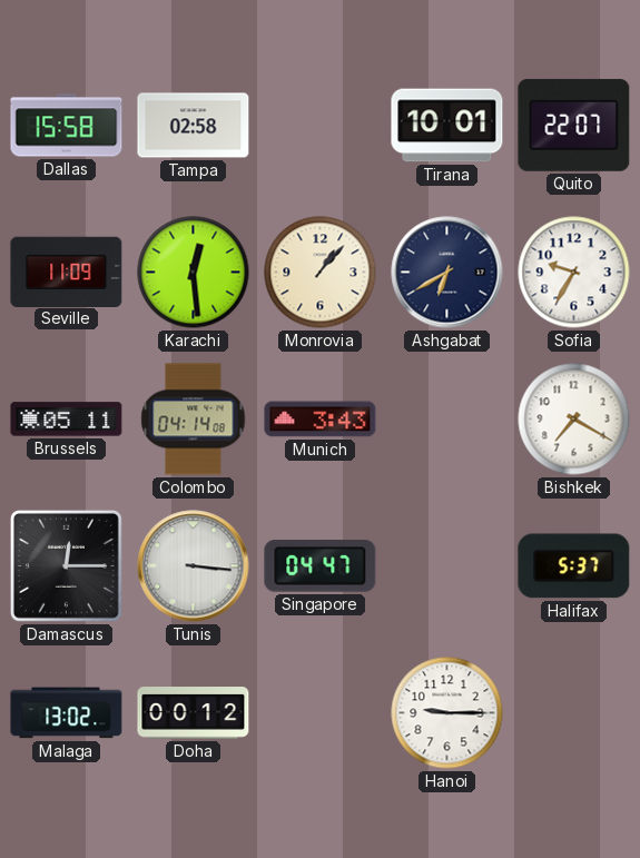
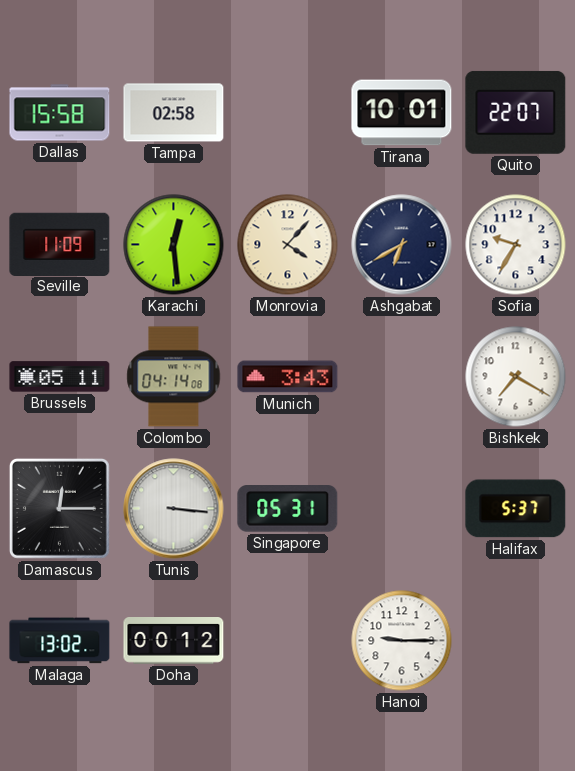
Monrovia: 1:07 -> 4:07 (288, 245)
Singapore: 04:47 -> 05:31 (288, 509)
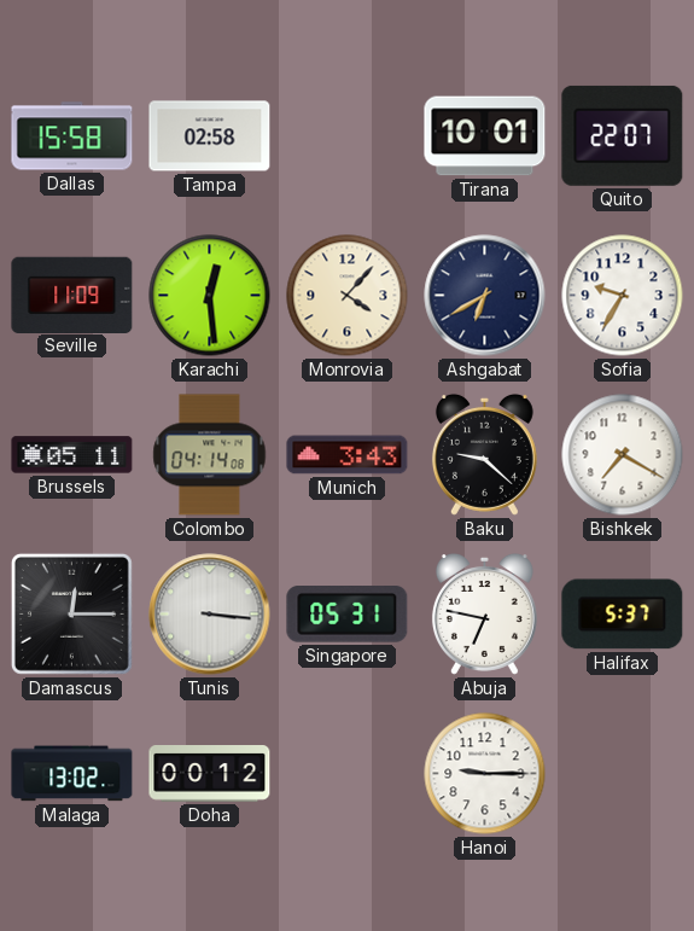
Baku: none -> 9:22 (484, 454)
Abuja: none -> 6:47 (484, 613)
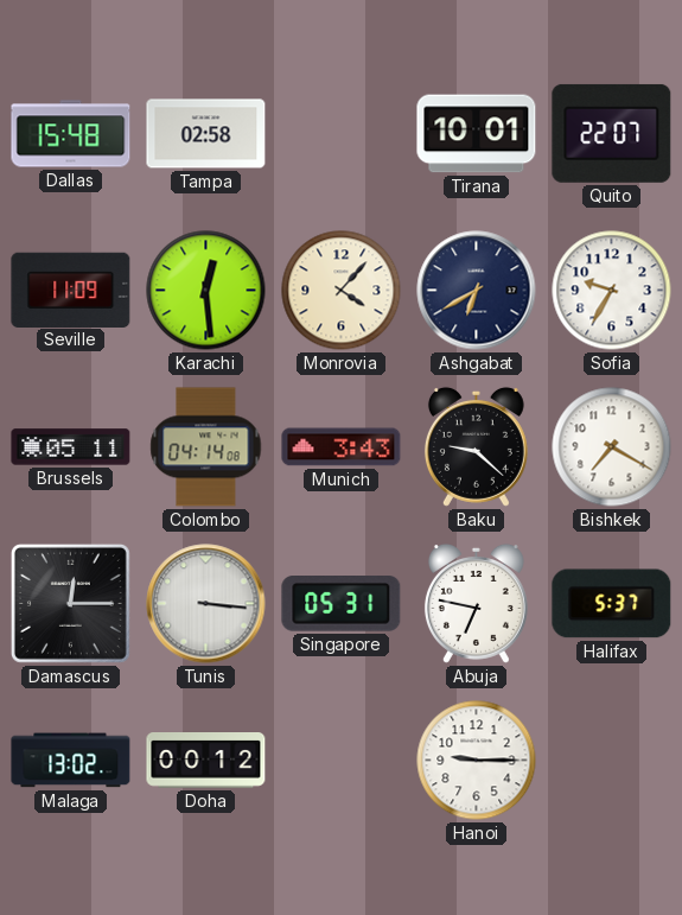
Dallas: 15:58 -> 15:48 (71, 134)
